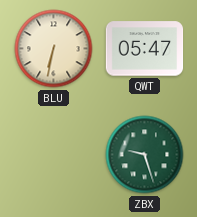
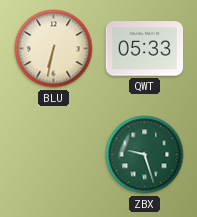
QWT: 05:47 -> 05:33 (145, 49)
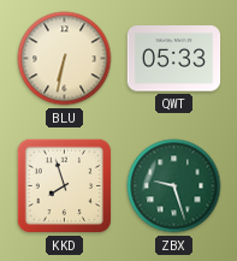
KKD: none -> 7:57 (65, 186)
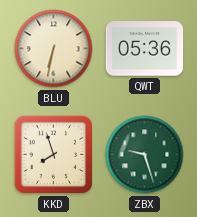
QWT: 05:33 -> 05:36 (145, 49)
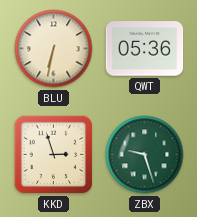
KKD: 7:57 -> 2:57 (54, 155)
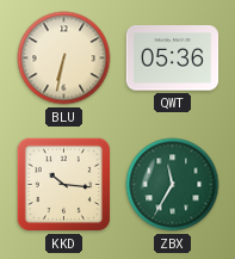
KKD: 2:57 -> 10:16 (64, 185)
ZBX: 9:27 -> 11:35 (173, 185)
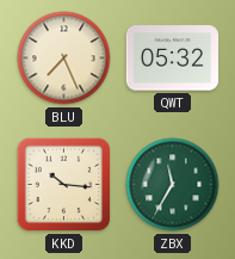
BLU: 6:32 -> 7:26 (64, 58)
QWT: 05:36 -> 05:32 (173, 58)
